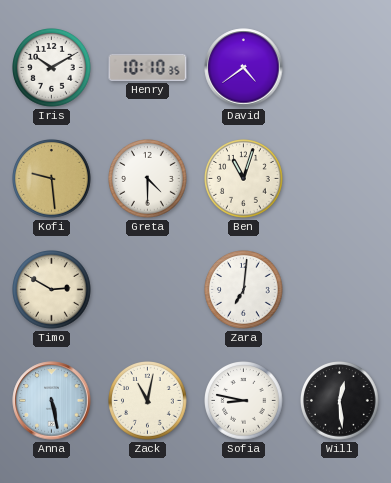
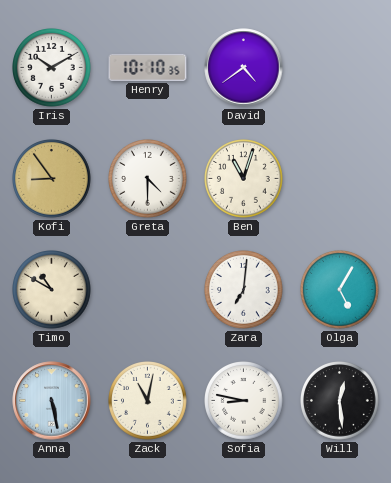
Kofi: 9:29 -> 8:54 (52, 179)
Timo: 2:50 -> 10:50 (52, 290)
Olga: none -> 5:05 (340, 290)
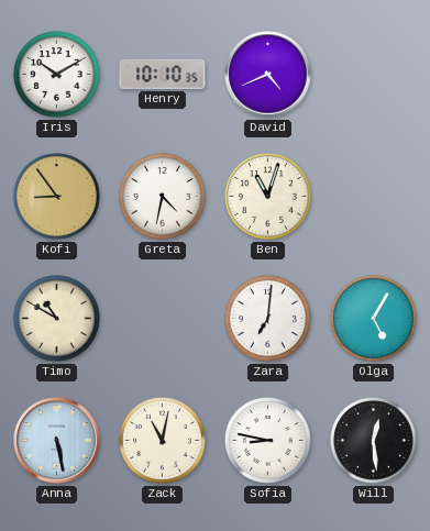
David: 4:39 -> 4:41 (268, 75)
Greta: 4:30 -> 4:32 (163, 197)
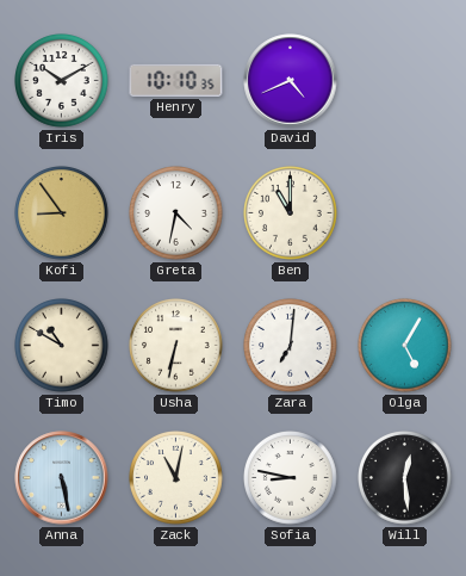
Ben: 11:03 -> 11:00 (291, 213)
Usha: none -> 6:32 (176, 346)
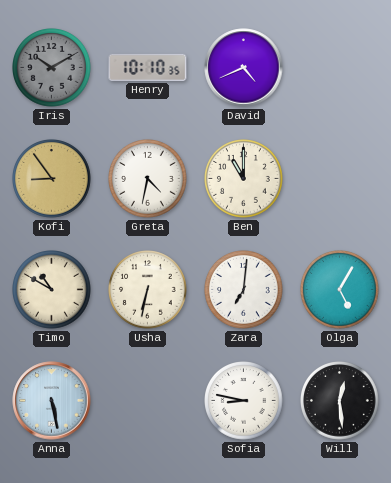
Iris dial: white -> grey (52, 68)
Zack: 11:02 -> none (176, 478)
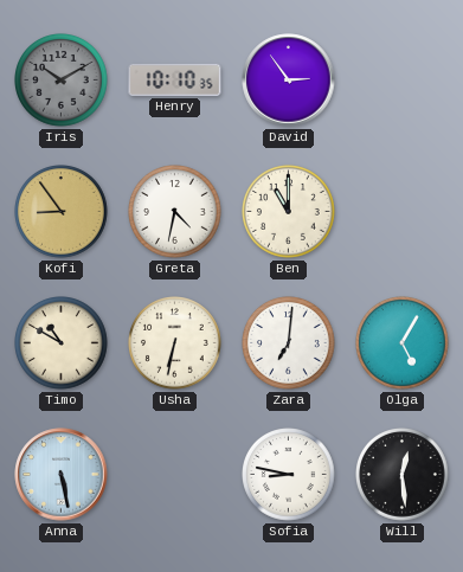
David: 4:41 -> 2:54 (289, 81)
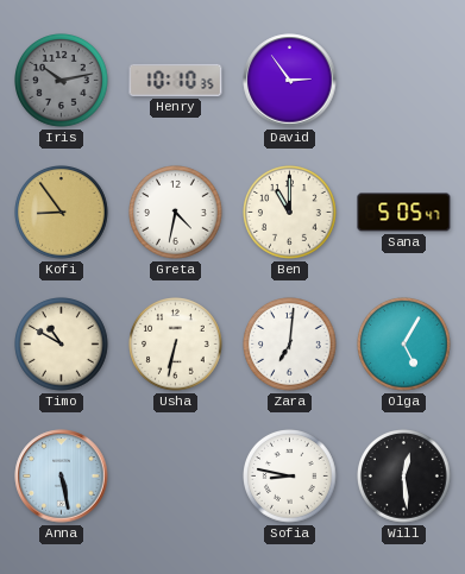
Iris: 10:10 -> 10:13 (62, 81)
Sana: none -> 5:05 (404, 213)
